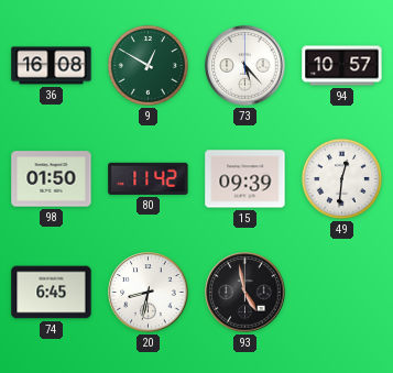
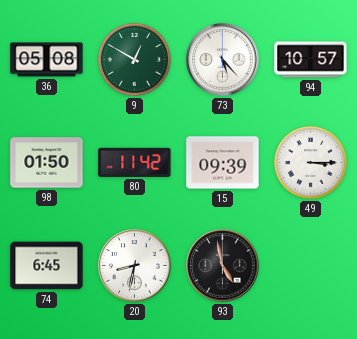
36: 16:08 -> 05:08 (47, 60)
49: 12:31 -> 3:15 (310, 162)
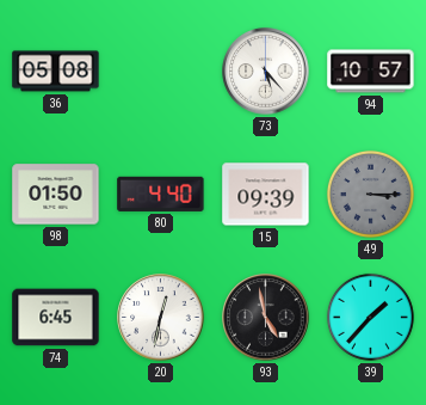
9: 12:50 -> none (134, 59)
80: 11:42 -> 4:40 (161, 194)
49 dial: white -> grey (370, 194)
20: 8:32 -> 12:32 (161, 318)
39: none -> 1:37 (370, 317)
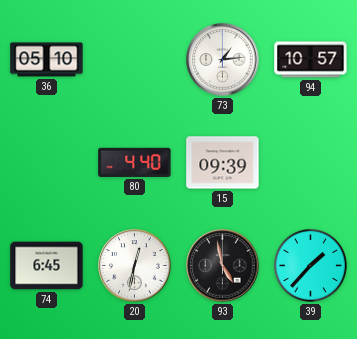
36: 05:08 -> 05:10 (47, 60)
73: 5:23 -> 1:14 (223, 60)
98: 01:50 -> none (56, 195)
49: 3:15 -> none (370, 194)
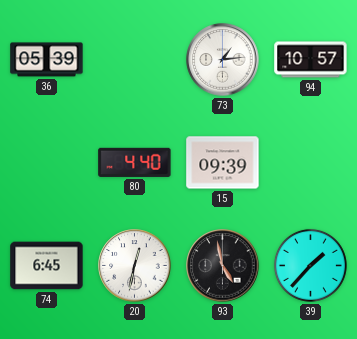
36: 05:10 -> 05:39 (47, 60)
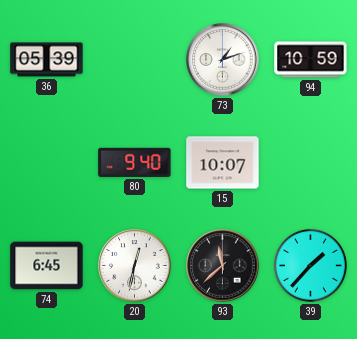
73: 1:14 -> 1:12 (223, 60)
94: 10:57 -> 10:59 (311, 60)
80: 4:40 -> 9:40 (135, 162)
15: 09:39 -> 10:07 (223, 163)
93: 4:58 -> 11:38 (223, 266)
